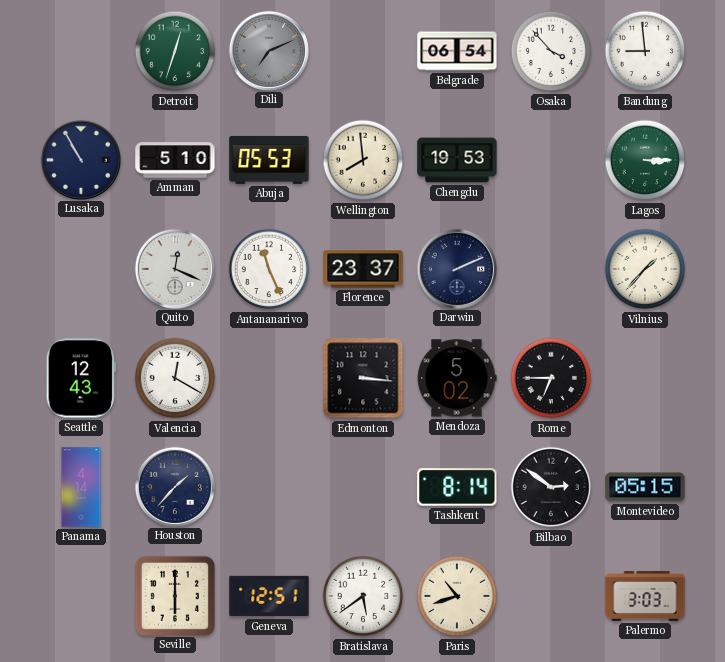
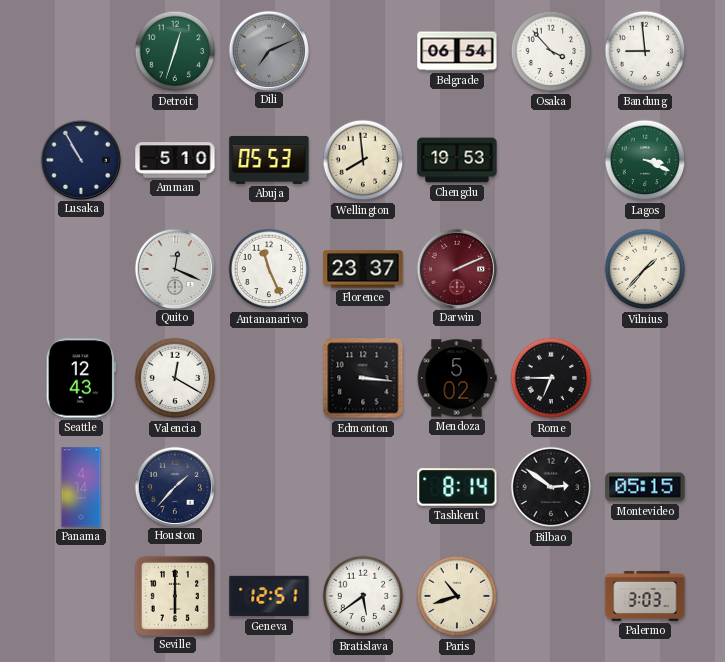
Lagos: 3:15 -> 3:19 (645, 160)
Darwin dial: navy -> burgundy (456, 268)
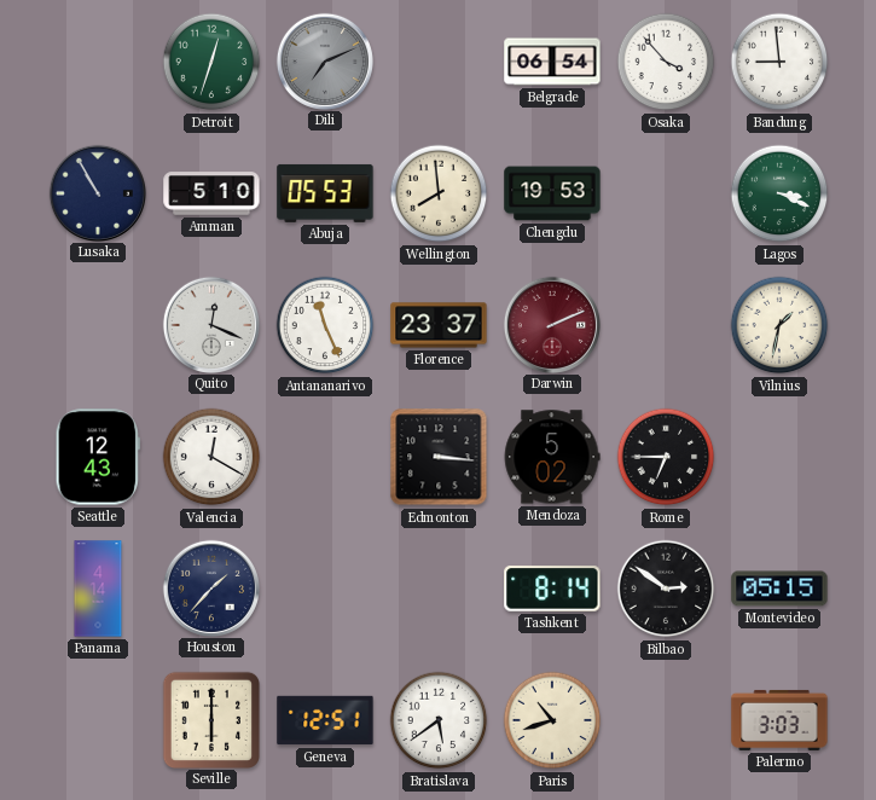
Vilnius: 1:37 -> 1:32 (779, 325)
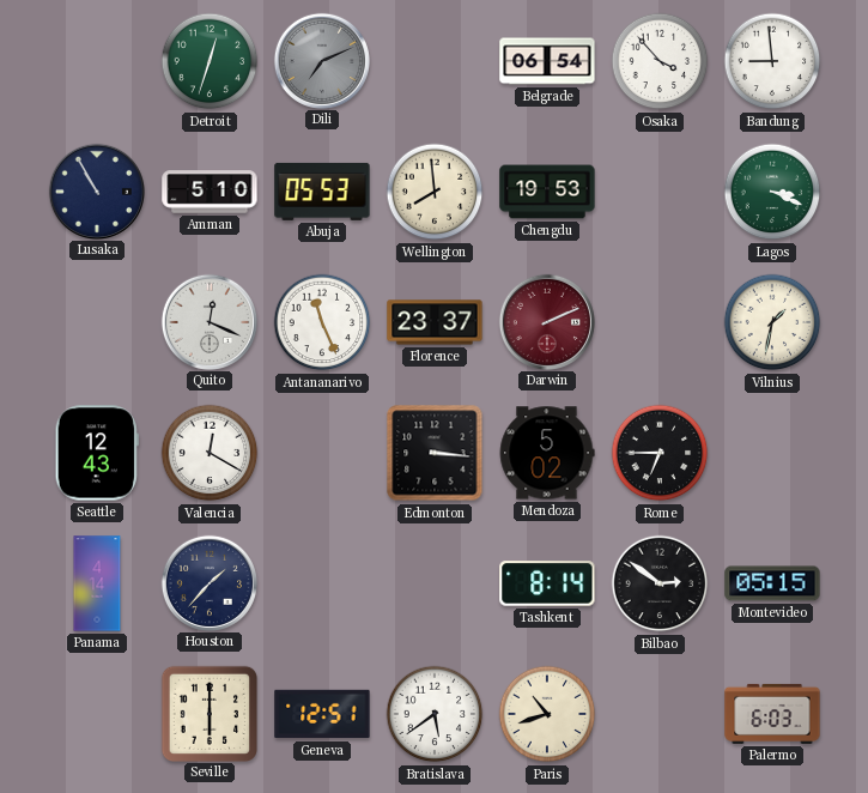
Palermo: 3:03 -> 6:03 (772, 714)
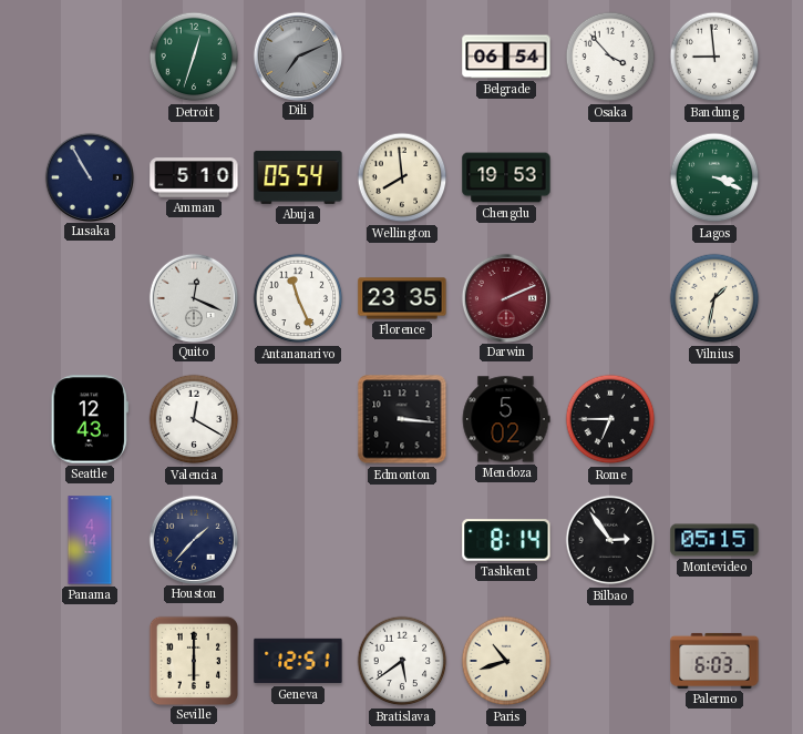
Abuja: 05:53 -> 05:54 (298, 177)
Florence: 23:37 -> 23:35 (402, 298)
Bilbao: 2:51 -> 2:54 (610, 540)
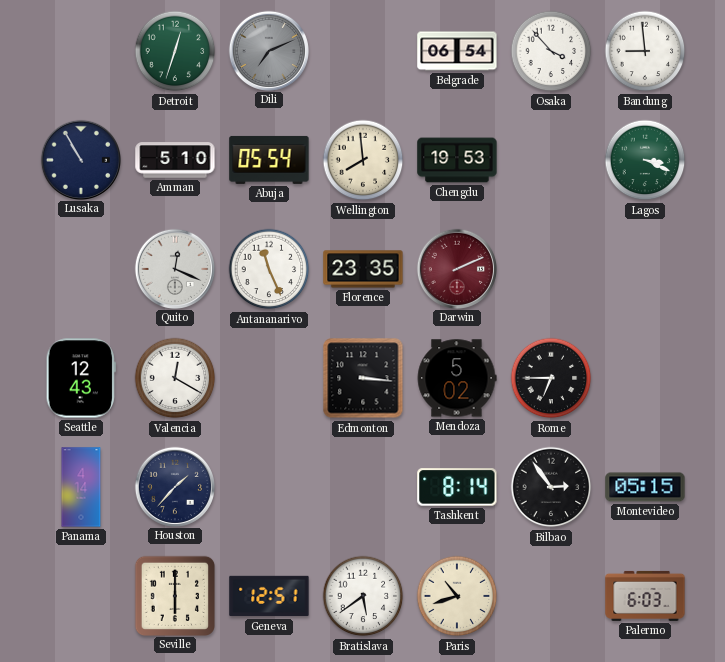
Vilnius: 1:32 -> none (714, 298)
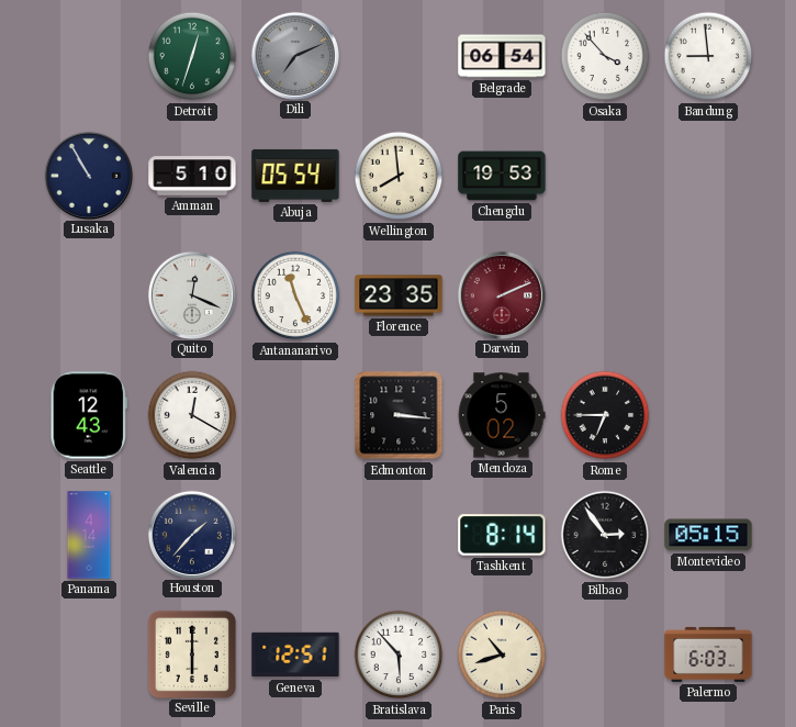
Lagos: 3:19 -> none (645, 160)
Bratislava: 5:39 -> 5:53 (399, 655)
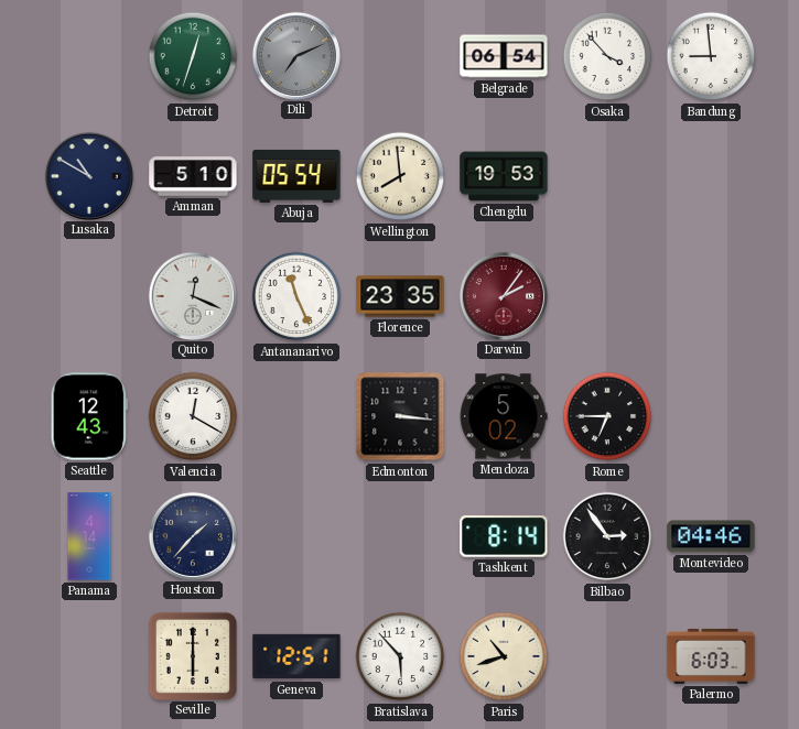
Lusaka: 10:55 -> 10:50 (88, 175)
Darwin: 2:11 -> 2:06 (503, 295)
Montevideo: 05:15 -> 04:46 (711, 536)
